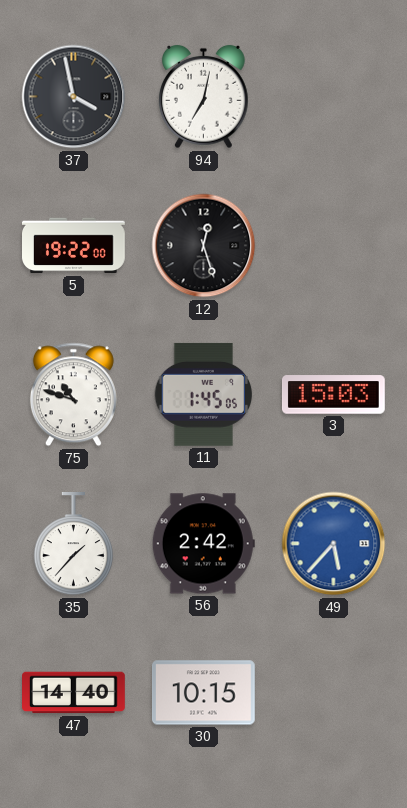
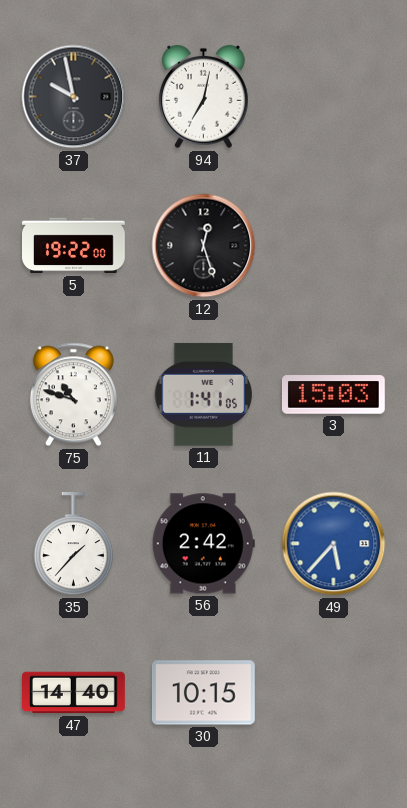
37: 3:58 -> 9:58 (74, 97)
11: 1:45 -> 1:41 (204, 394)
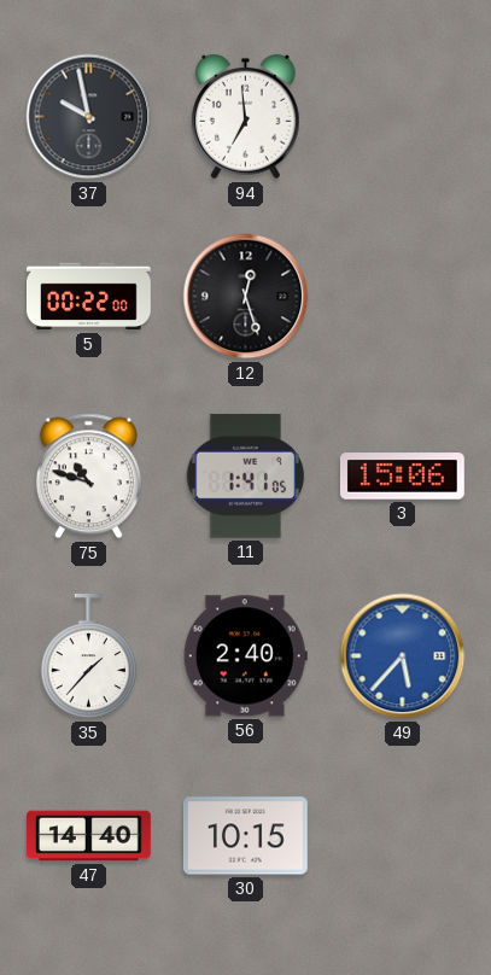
94: 7:02 -> 6:59 (246, 117)
5: 19:22 -> 00:22 (89, 297)
3: 15:03 -> 15:06 (402, 477)
56: 2:42 -> 2:40 (245, 656)
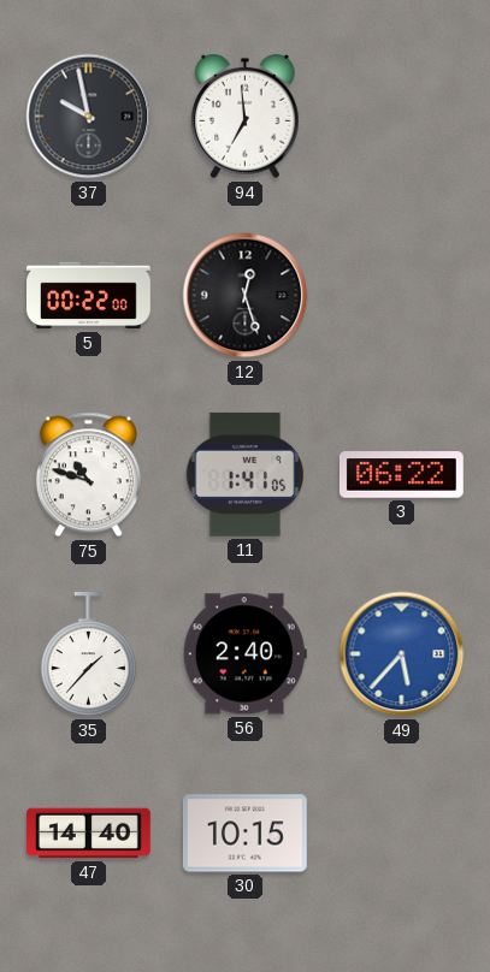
3: 15:06 -> 06:22 (401, 475)
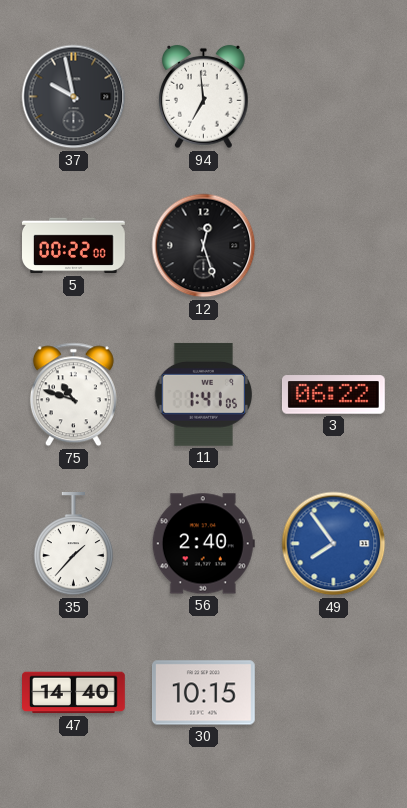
49: 5:37 -> 7:54 (334, 544)
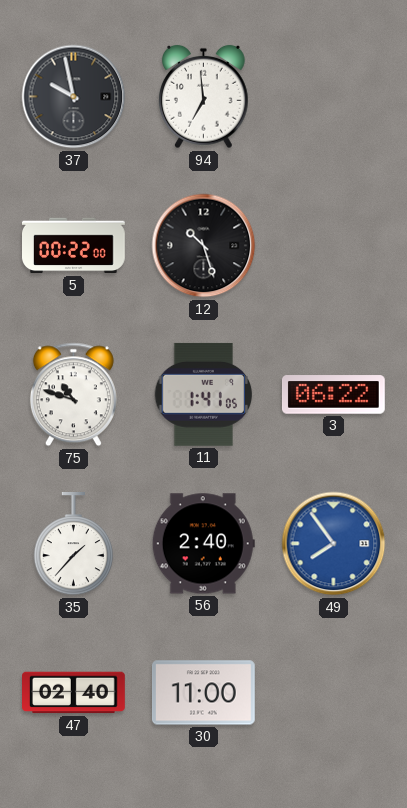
12: 12:27 -> 10:27 (204, 246)
47: 14:40 -> 02:40 (74, 693)
30: 10:15 -> 11:00 (203, 693)
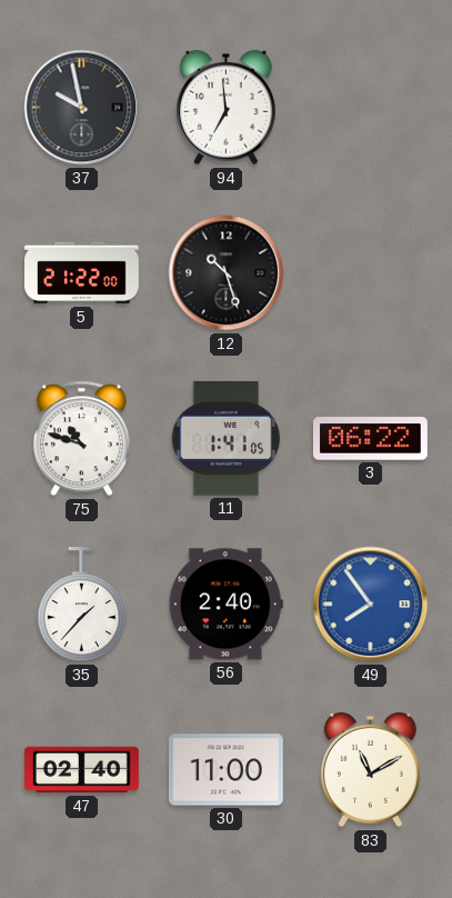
5: 00:22 -> 21:22 (82, 273)
83: none -> 11:10 (371, 770)
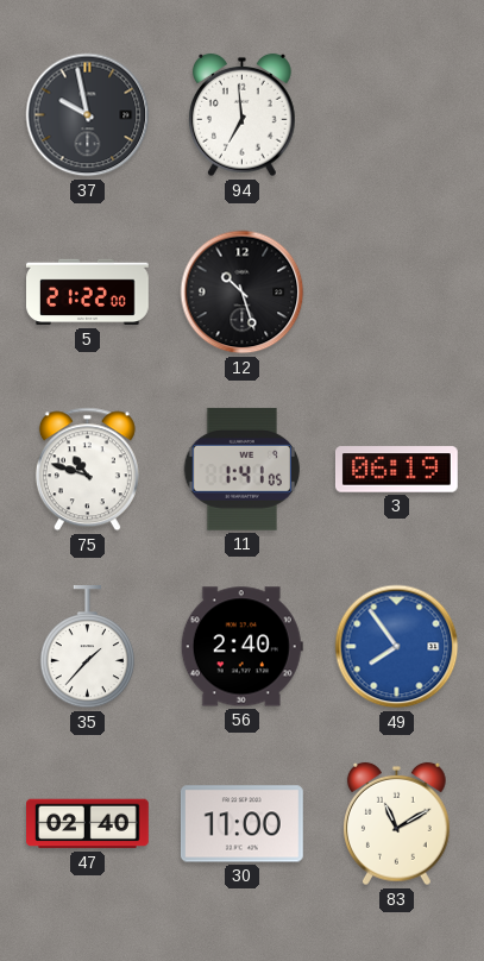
3: 06:22 -> 06:19 (396, 470)
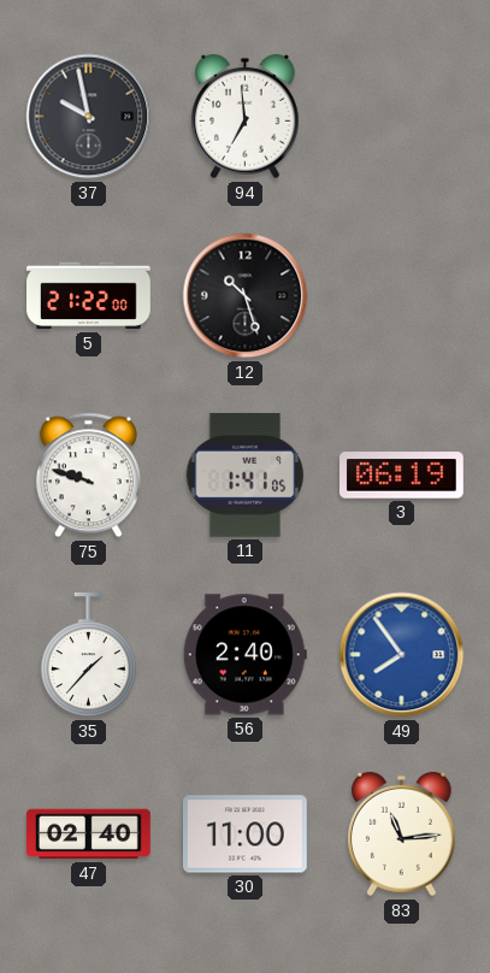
75: 10:48 -> 9:48 (88, 476)
83: 11:10 -> 11:14 (402, 835)
